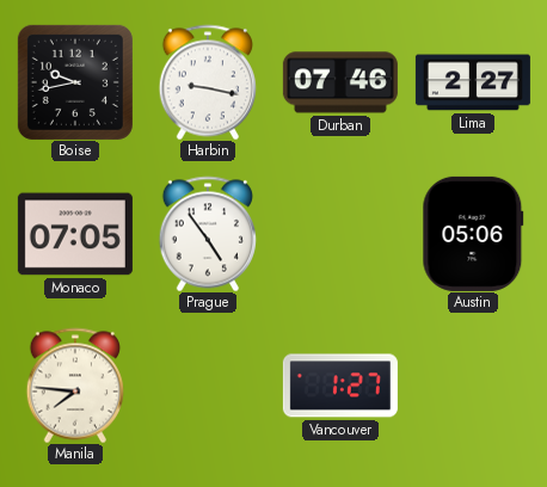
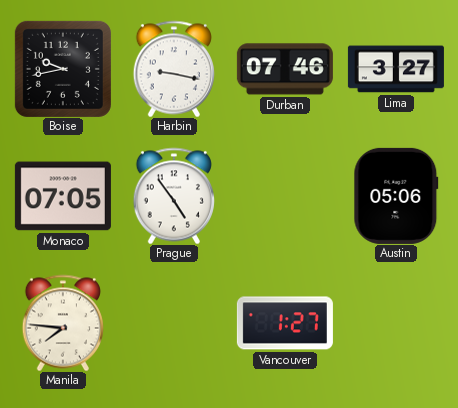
Lima: 2:27 -> 3:27 (396, 69)
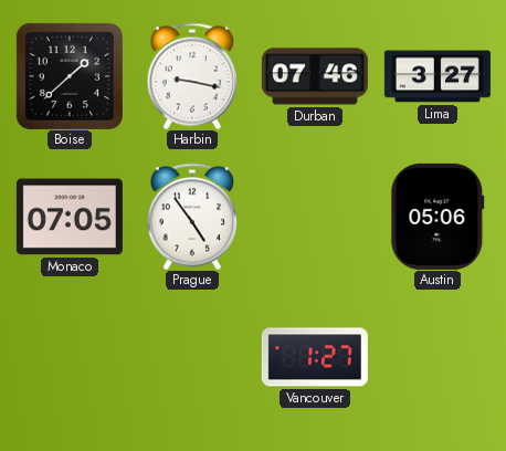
Boise: 9:43 -> 1:38 (70, 76)
Manila: 7:46 -> none (63, 323)
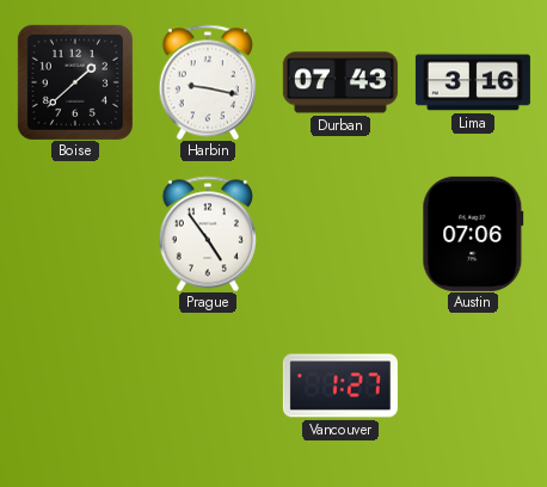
Durban: 07:46 -> 07:43 (340, 82)
Lima: 3:27 -> 3:16 (473, 82)
Monaco: 07:05 -> none (70, 217)
Austin: 05:06 -> 07:06 (473, 234)
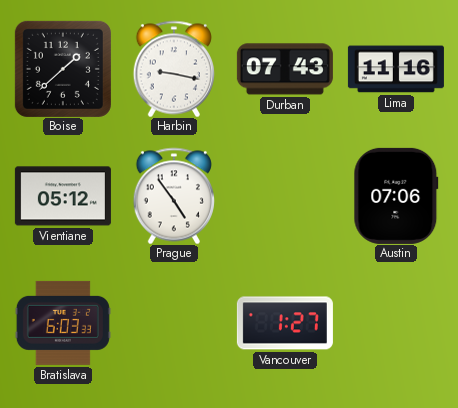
Lima: 3:16 -> 11:16 (396, 69)
Vientiane: none -> 05:12 (63, 196)
Bratislava: none -> 6:03 (63, 323)
